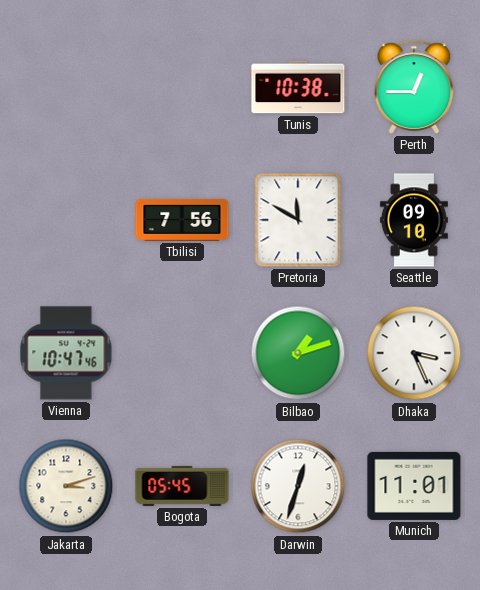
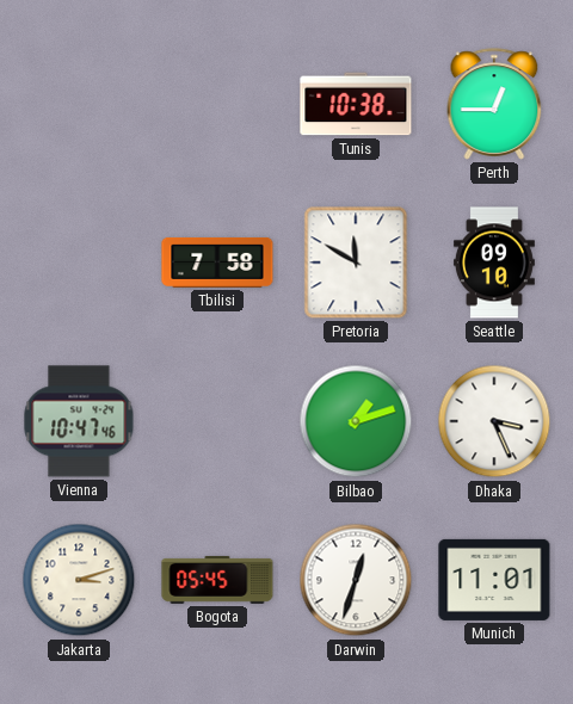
Tbilisi: 7:56 -> 7:58 (217, 263)
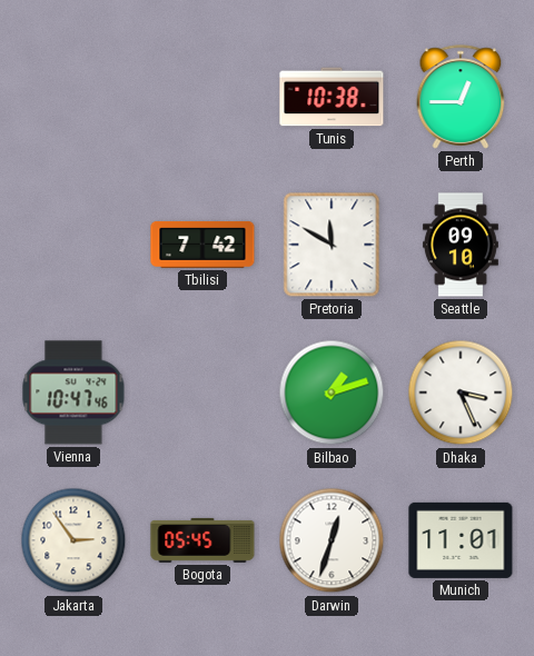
Tbilisi: 7:58 -> 7:42 (202, 245)
Jakarta: 3:12 -> 2:54 (73, 540)
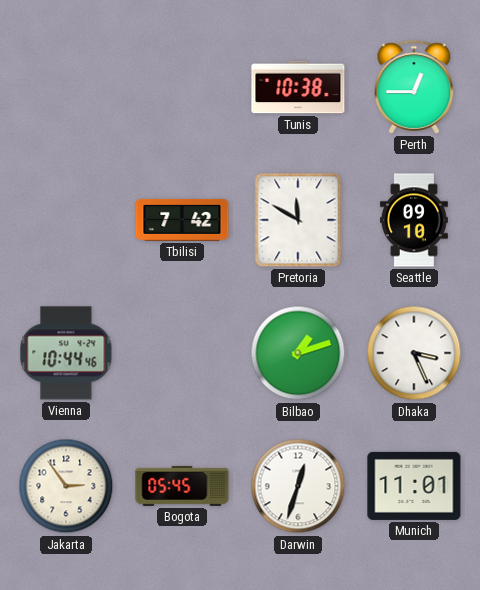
Vienna: 10:47 -> 10:44 (66, 353)
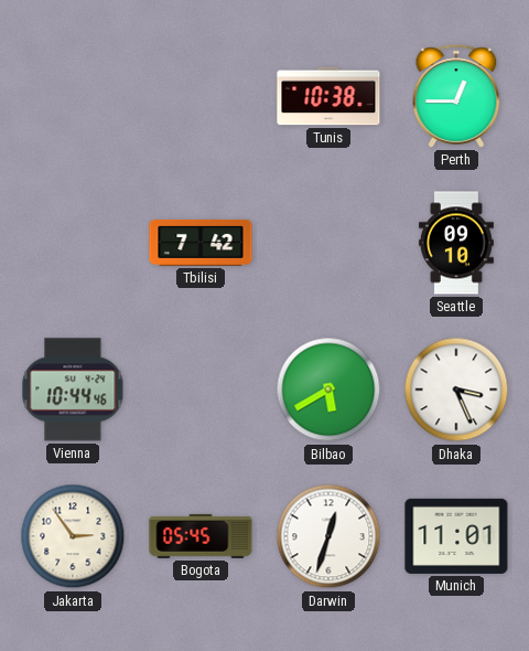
Pretoria: 11:50 -> none (298, 220)
Bilbao: 1:12 -> 5:40 (328, 389)
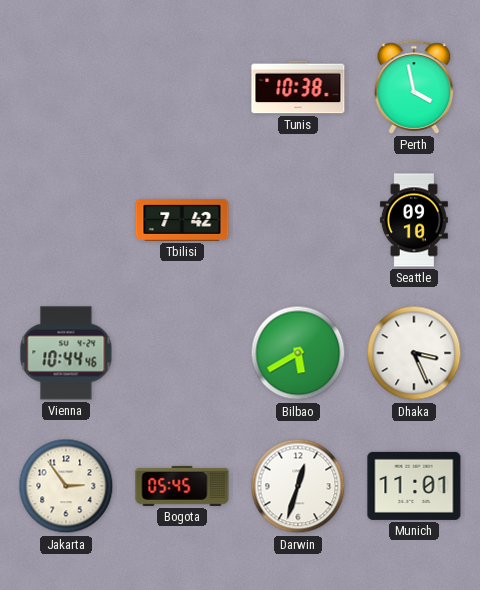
Perth: 12:45 -> 3:58 (414, 87)
